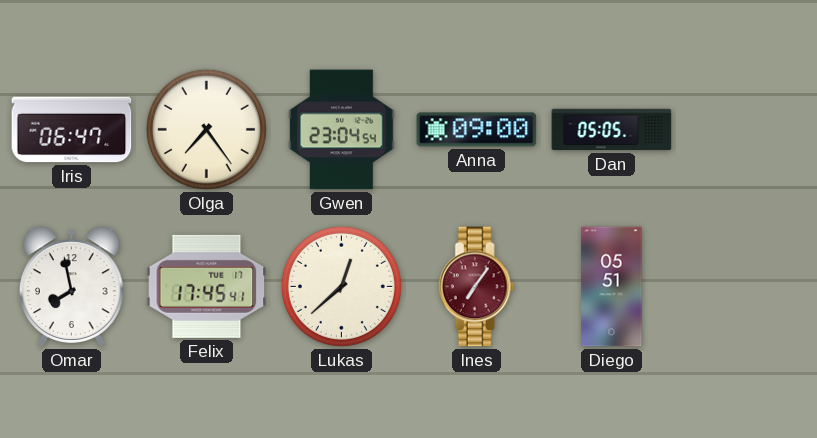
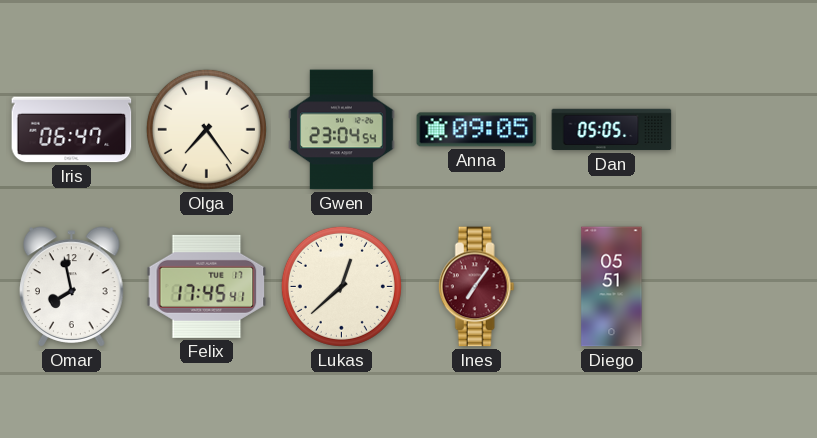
Anna: 09:00 -> 09:05 (477, 130)
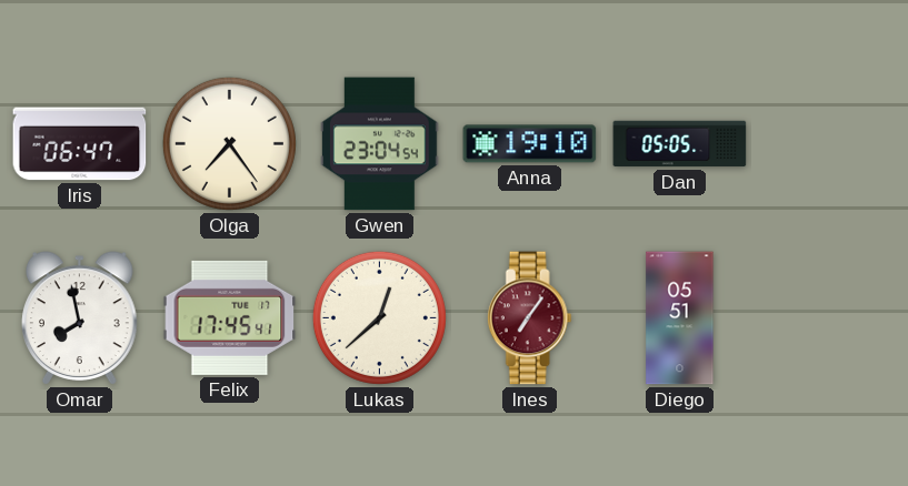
Anna: 09:05 -> 19:10 (530, 144)
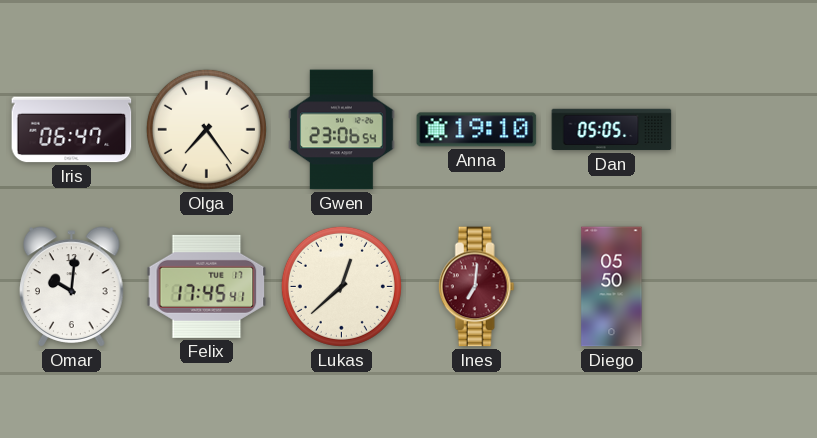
Gwen: 23:04 -> 23:06 (342, 130)
Omar: 7:58 -> 10:01 (72, 287)
Ines: 7:06 -> 7:01 (476, 287)
Diego: 05:51 -> 05:50 (612, 287)
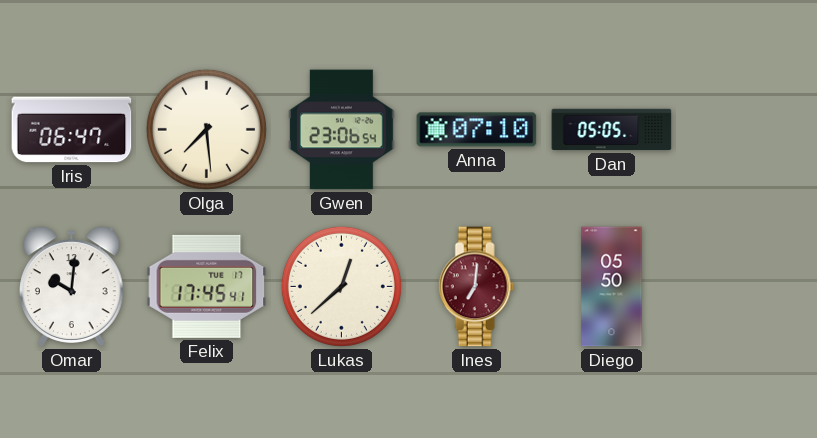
Olga: 7:24 -> 7:29 (206, 129)
Anna: 19:10 -> 07:10 (477, 130)
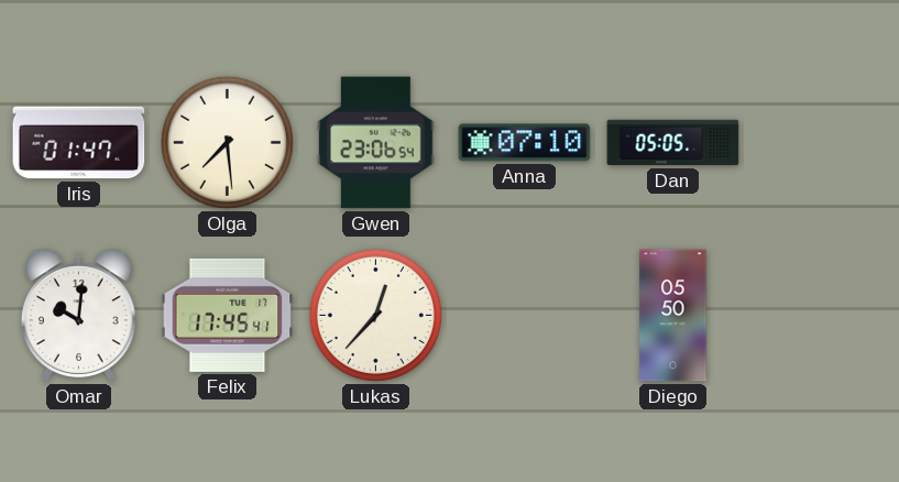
Iris: 06:47 -> 01:47 (79, 143)
Lukas: 12:38 -> 12:37 (375, 315)
Ines: 7:01 -> none (476, 287)
